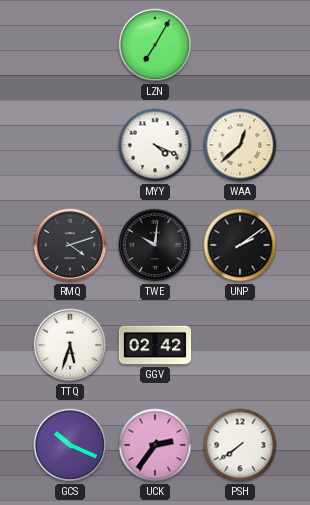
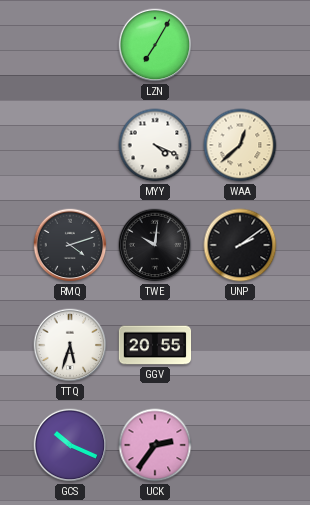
GGV: 02:42 -> 20:55 (155, 345)
PSH: 7:39 -> none (240, 445)
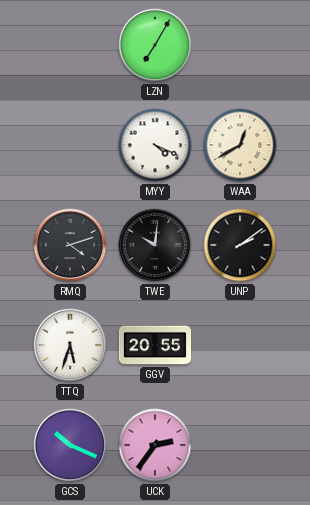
WAA: 12:38 -> 12:40 (240, 145)
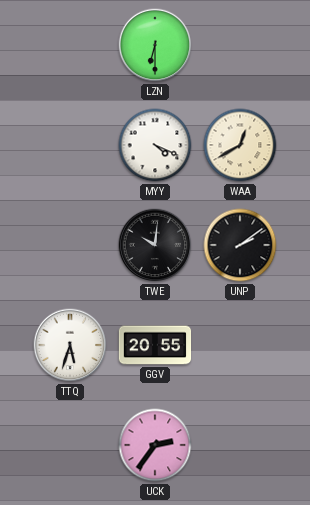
LZN: 7:05 -> 6:30 (155, 45)
RMQ: 4:12 -> none (70, 245)
GCS: 10:19 -> none (70, 445)
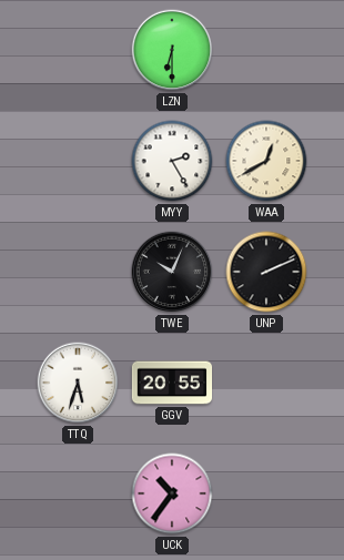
MYY: 4:19 -> 2:25 (172, 161)
TWE: 10:01 -> 10:04 (172, 272)
UNP: 2:09 -> 2:11 (266, 272)
UCK: 2:36 -> 10:36 (172, 493)
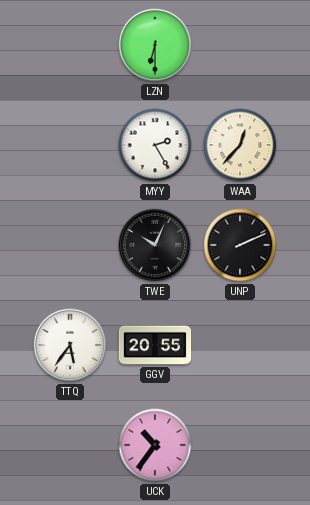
WAA: 12:40 -> 12:37 (240, 145)
TTQ: 5:33 -> 5:36 (70, 345)
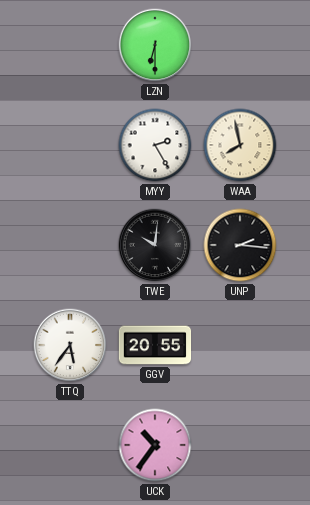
WAA: 12:37 -> 7:58 (240, 145)
TWE: 10:04 -> 10:01 (155, 245)
UNP: 2:11 -> 2:16 (240, 245)
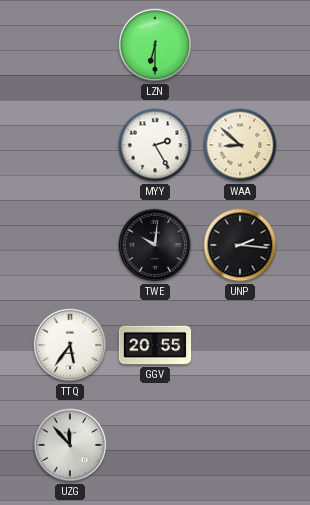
WAA: 7:58 -> 8:52 (240, 145)
UZG: none -> 11:53 (70, 445)
UCK: 10:36 -> none (155, 445)
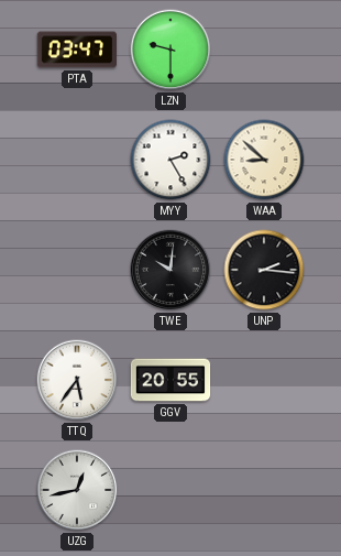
PTA: none -> 03:47 (76, 50)
LZN: 6:30 -> 9:30 (170, 50)
UZG: 11:53 -> 12:43 (77, 490)
